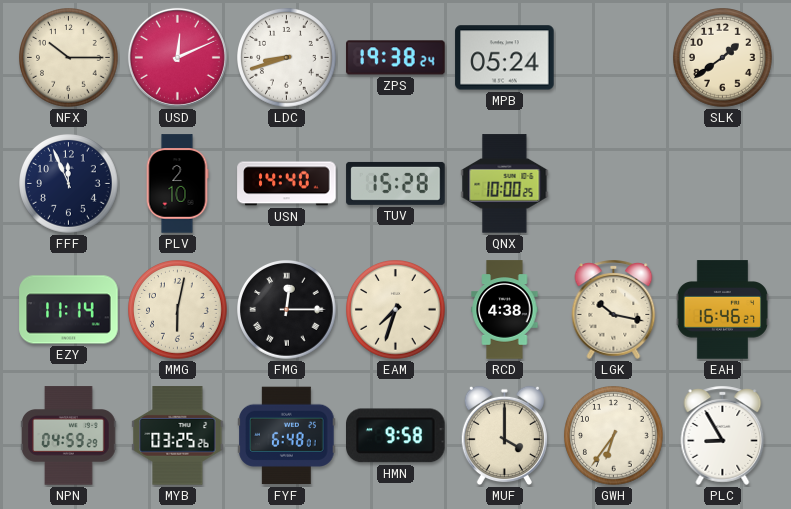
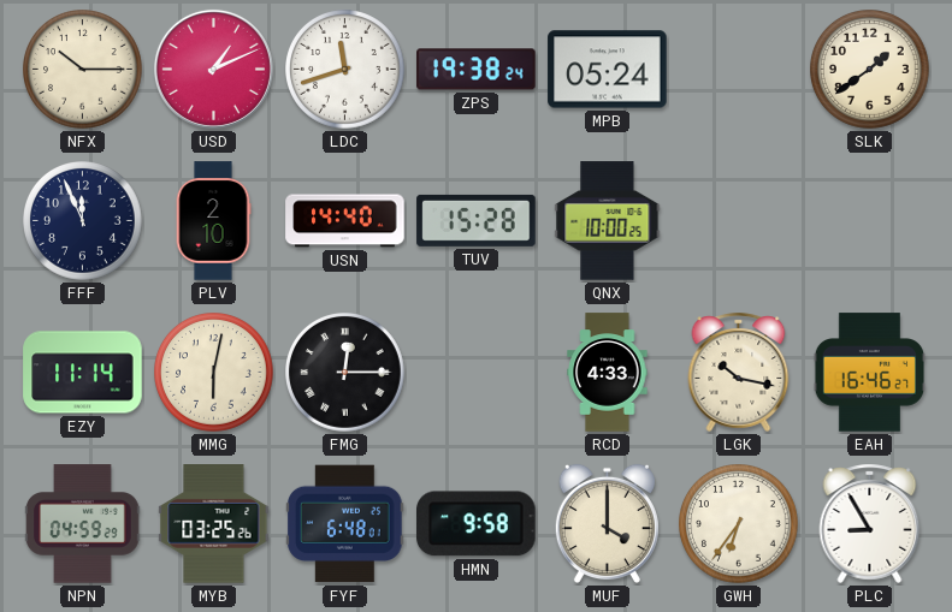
USD: 12:11 -> 1:11 (213, 69)
LDC: 8:42 -> 11:42 (345, 70)
EAM: 7:33 -> none (396, 310)
RCD: 4:38 -> 4:33 (608, 373)
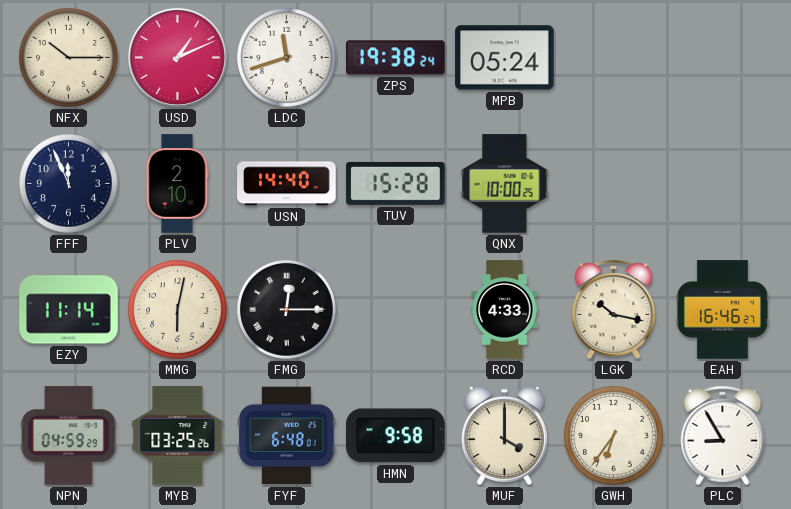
SLK: 1:39 -> none (870, 70)
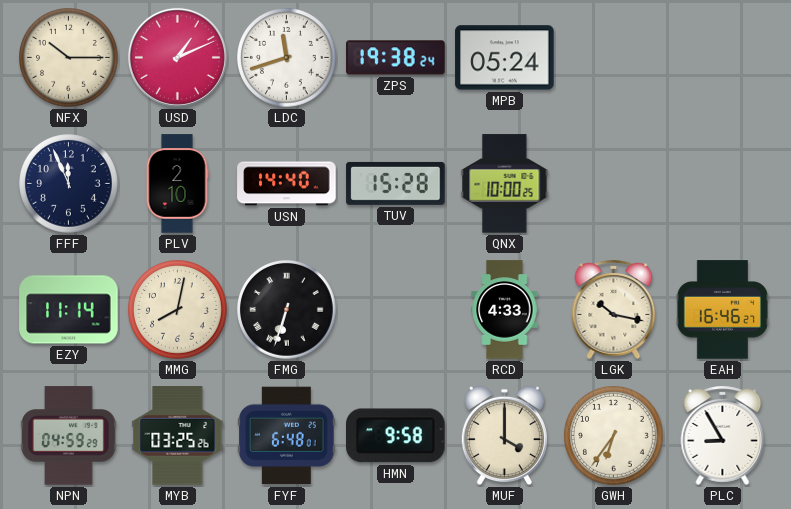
MMG: 6:02 -> 8:02 (178, 310)
FMG: 12:15 -> 6:33 (287, 310)
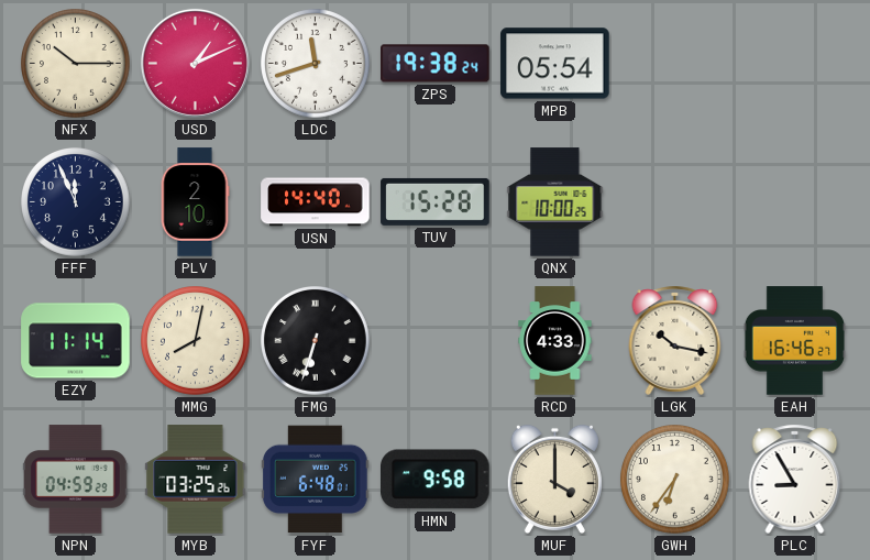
MPB: 05:24 -> 05:54 (555, 64)
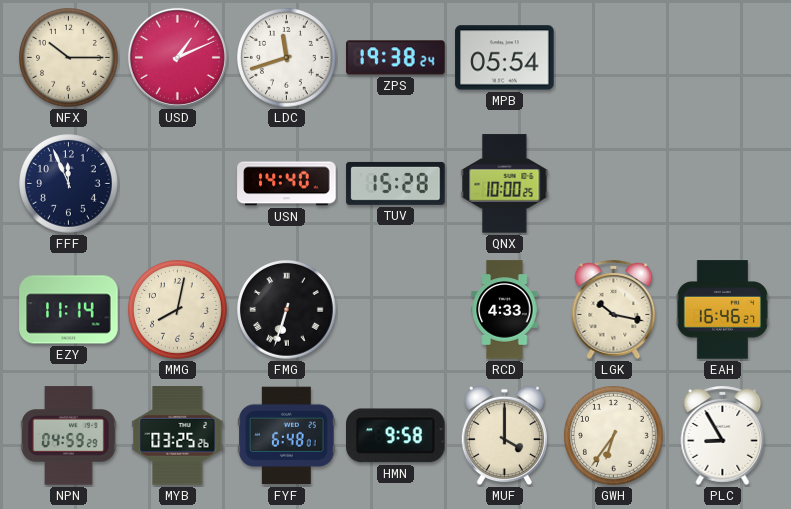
PLV: 2:10 -> none (195, 202)
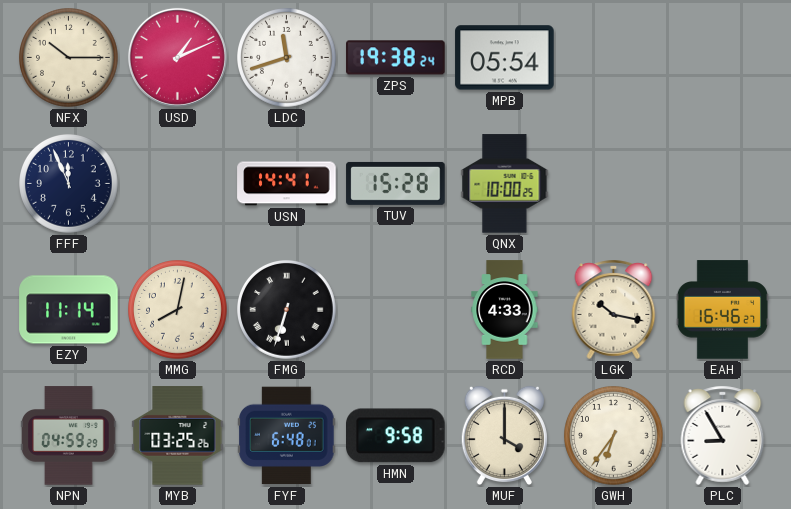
USN: 14:40 -> 14:41 (287, 184)
